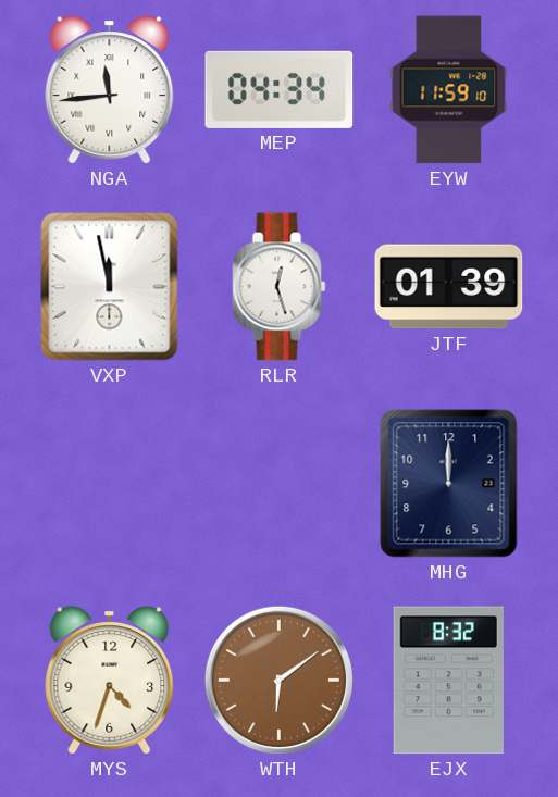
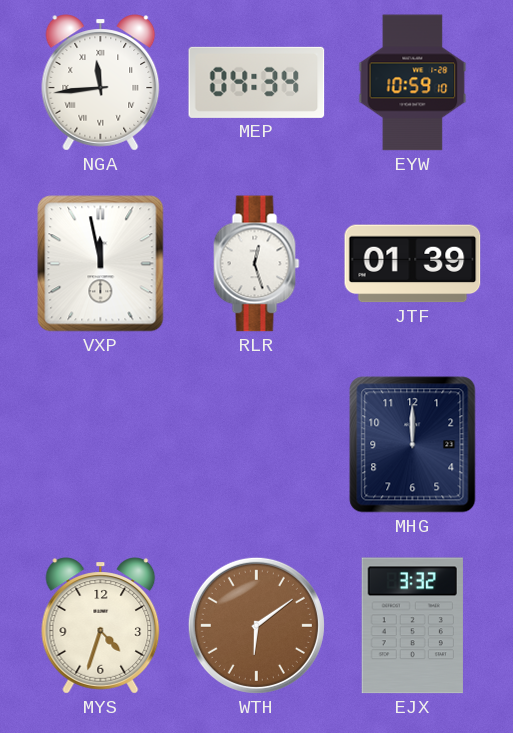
EYW: 11:59 -> 10:59 (413, 83)
EJX: 8:32 -> 3:32 (412, 626)
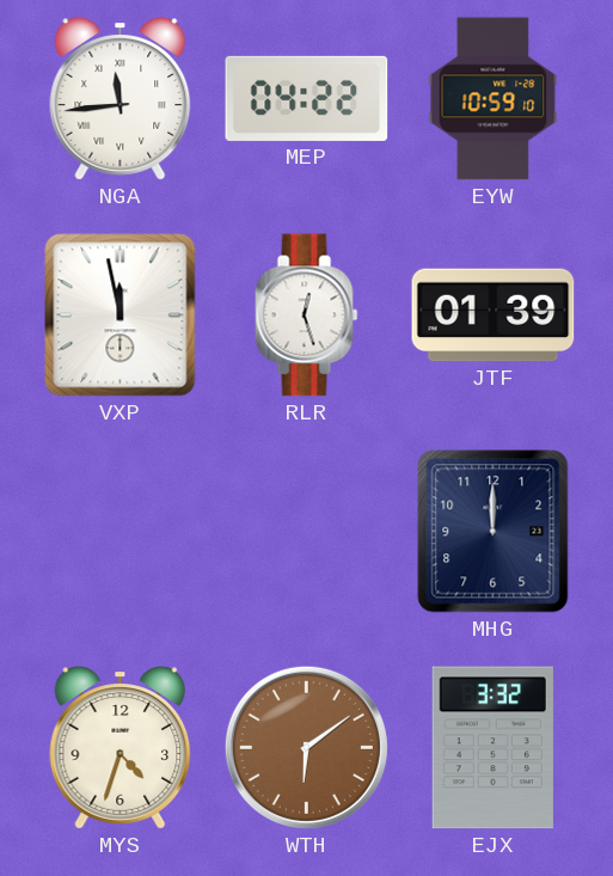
MEP: 04:34 -> 04:22 (307, 98)
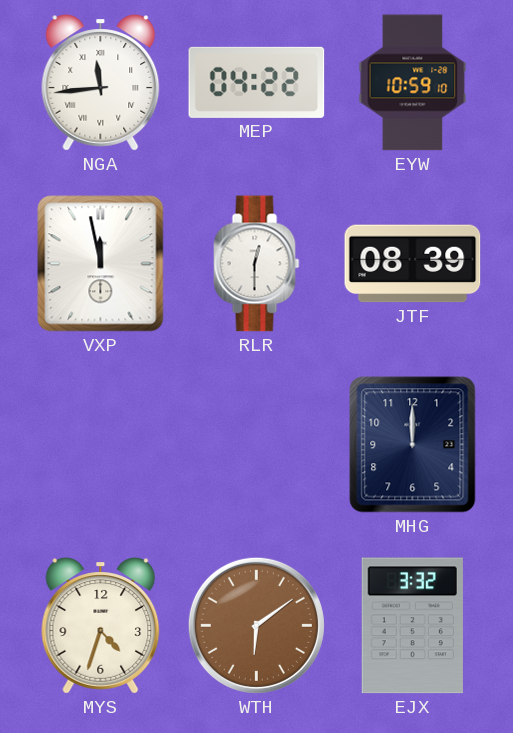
RLR: 12:27 -> 12:30 (257, 264)
JTF: 01:39 -> 08:39 (413, 264)
